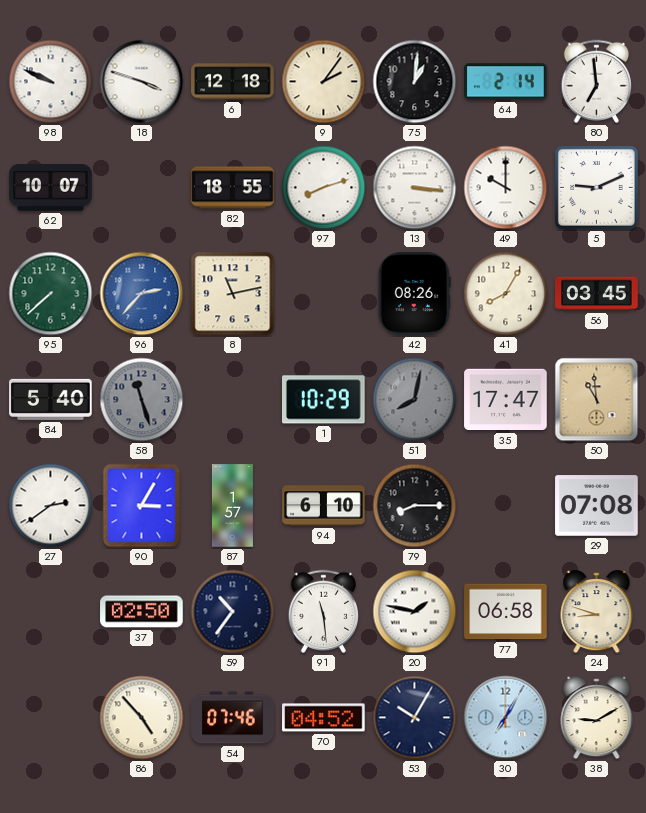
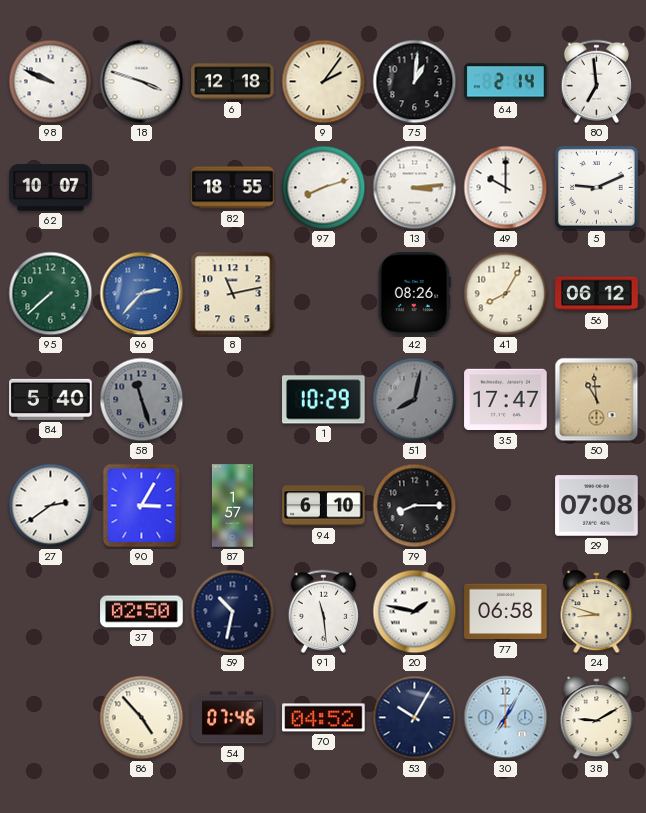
13: 3:16 -> 3:14 (415, 188)
56: 03:45 -> 06:12 (597, 294)
59: 10:36 -> 10:32 (233, 612)
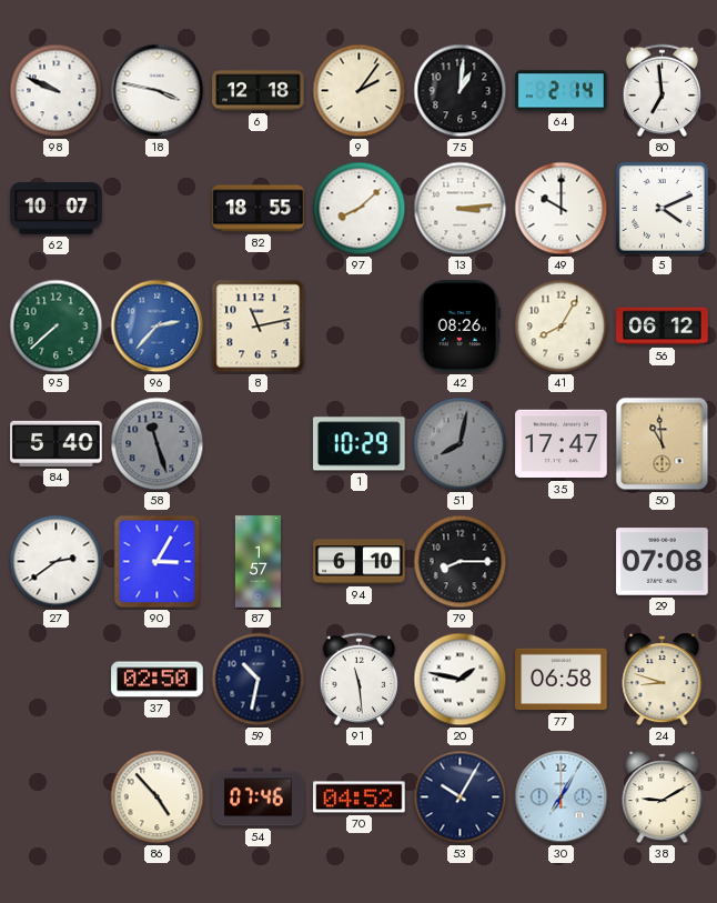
18: 3:48 -> 3:47 (158, 91)
97: 8:12 -> 8:08 (360, 209)
5: 9:11 -> 4:11 (662, 208)
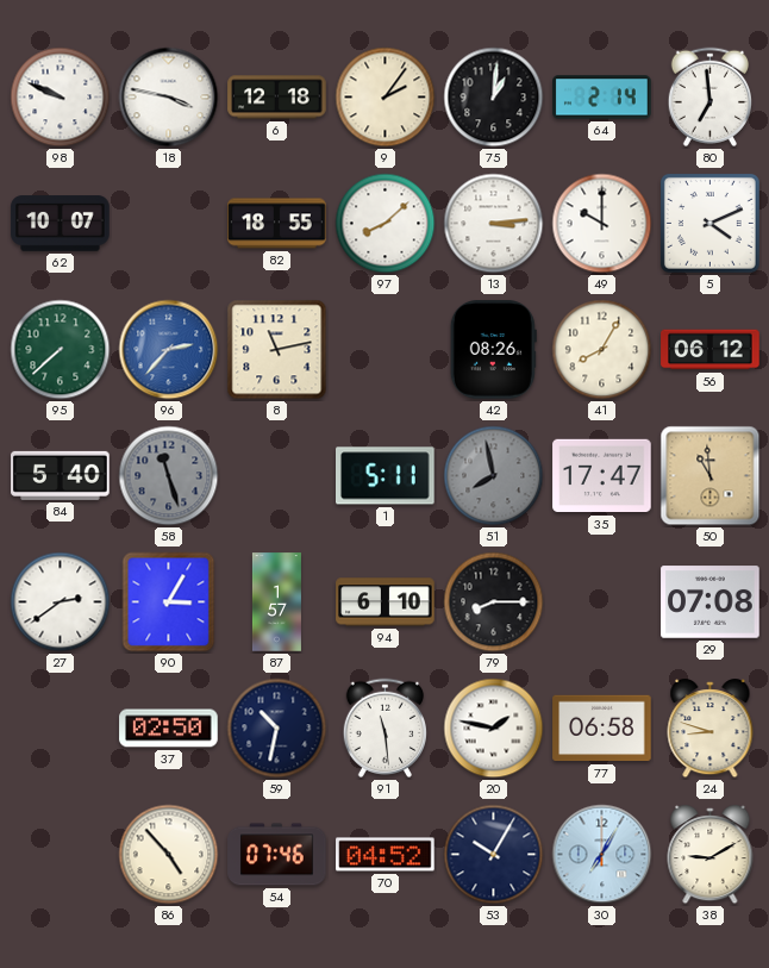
1: 10:29 -> 5:11 (386, 476)
51: 8:02 -> 7:58 (494, 476)
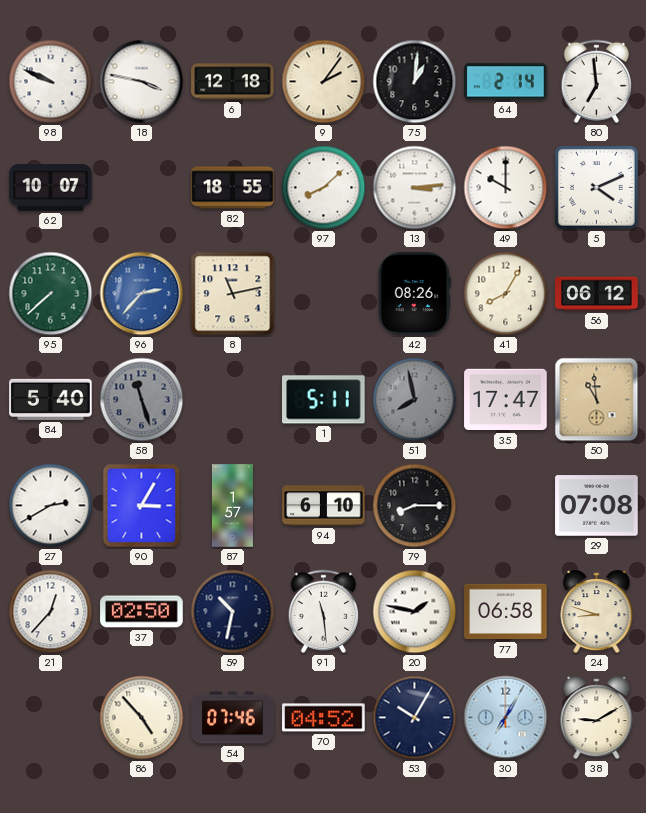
27: 2:39 -> 2:40 (51, 506)
21: none -> 12:37 (51, 612)
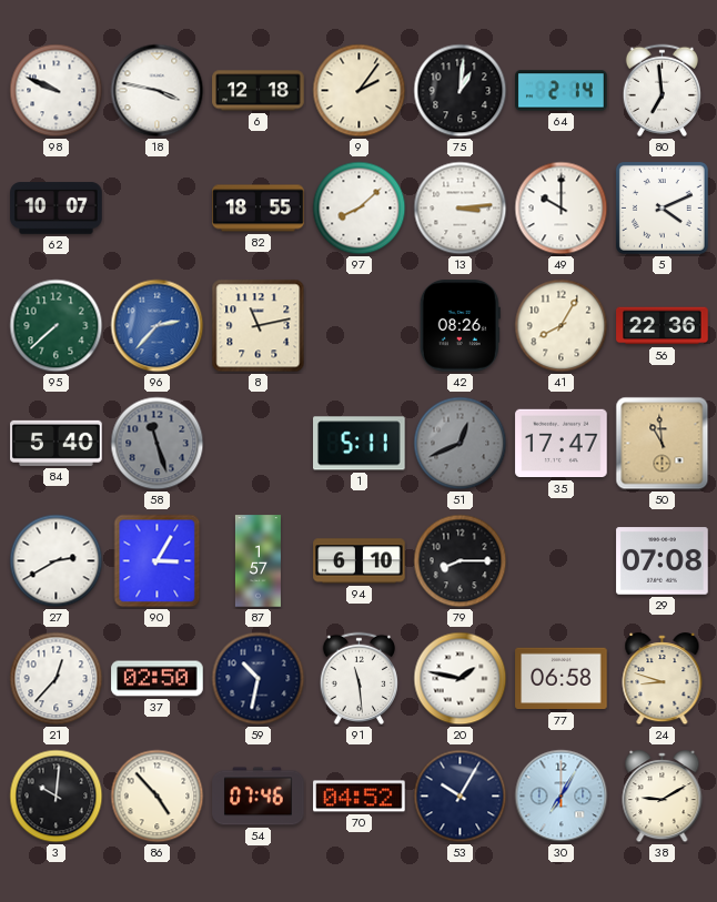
56: 06:12 -> 22:36 (663, 326)
51: 7:58 -> 12:41 (461, 444)
3: none -> 10:01 (57, 797)
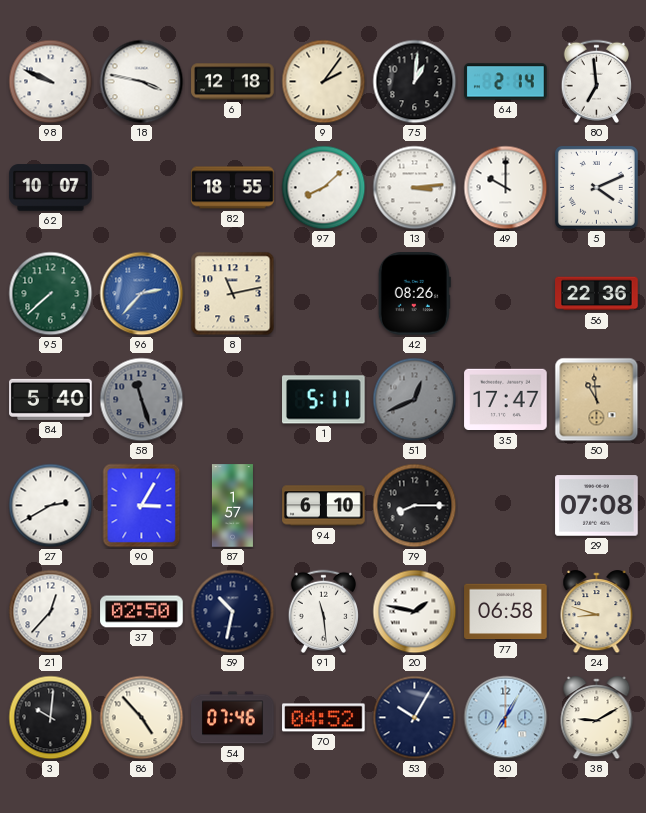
41: 8:05 -> none (562, 326)
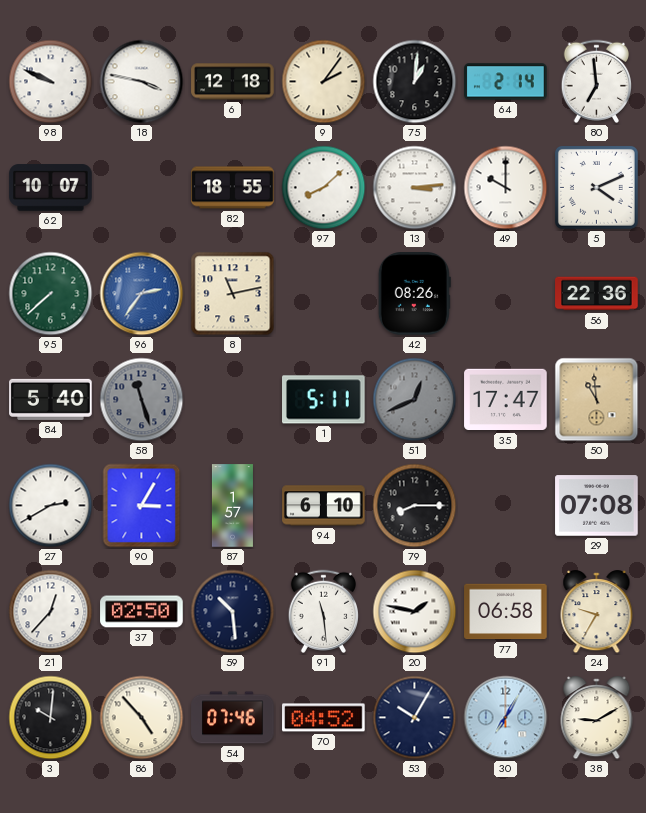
96: 2:37 -> 2:36 (142, 294)
59: 10:32 -> 10:29 (233, 612)
24: 8:48 -> 9:35 (597, 612)
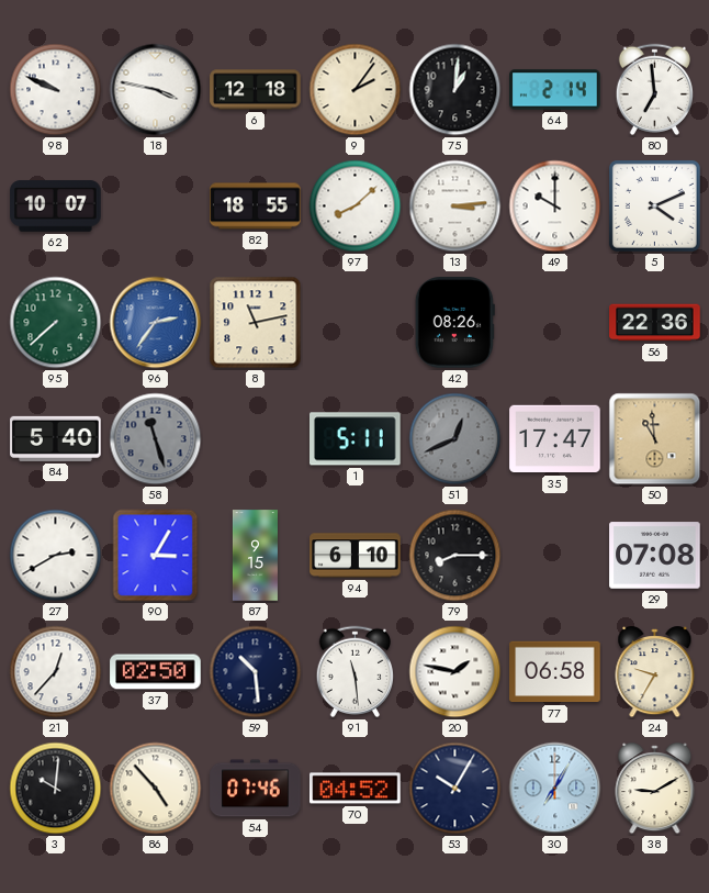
87: 1:57 -> 9:15 (255, 556)
